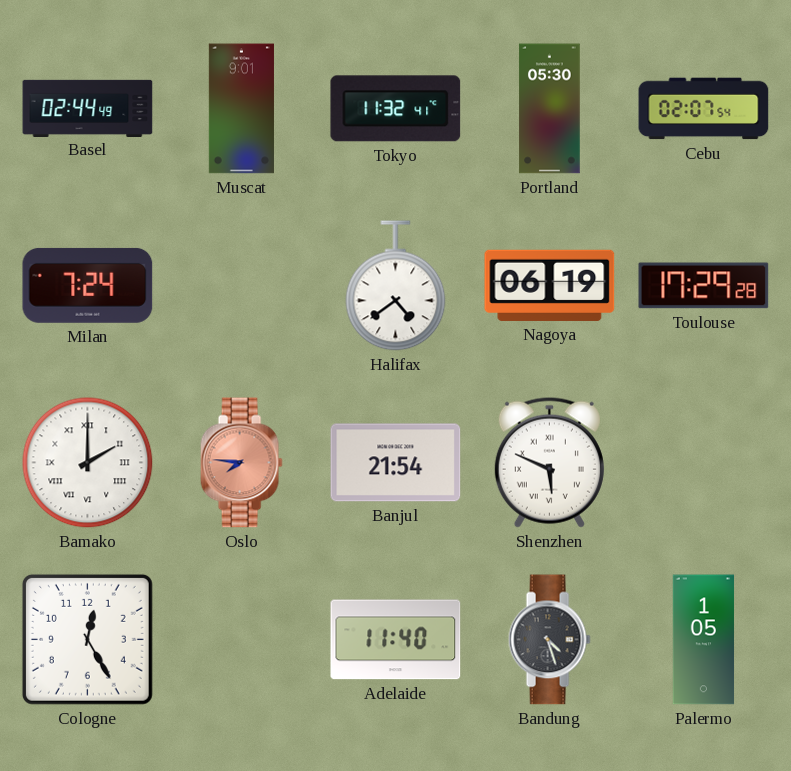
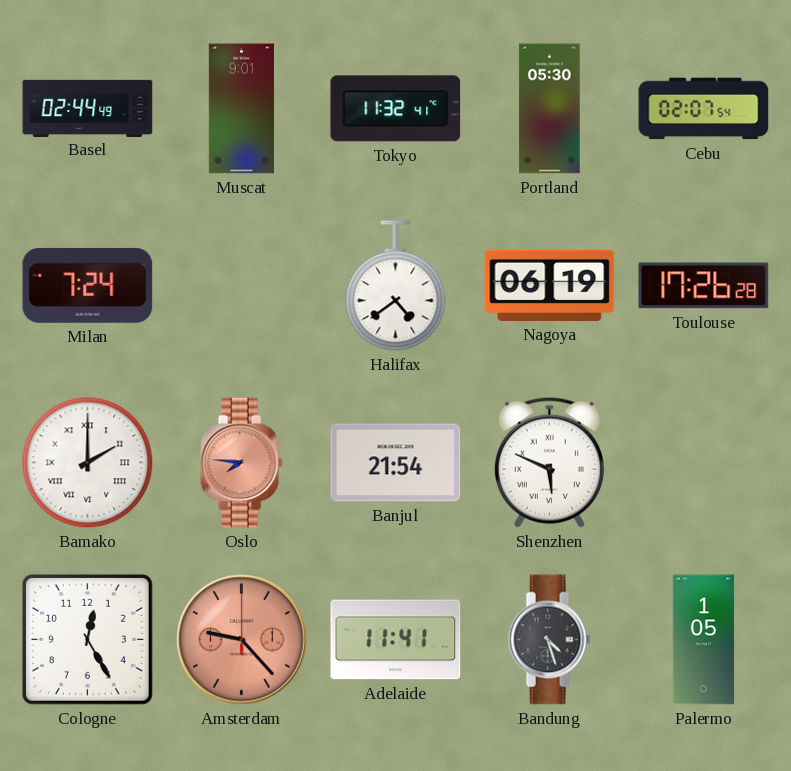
Toulouse: 17:29 -> 17:26 (704, 286)
Amsterdam: none -> 9:23 (242, 640)
Adelaide: 11:40 -> 11:41 (396, 640)
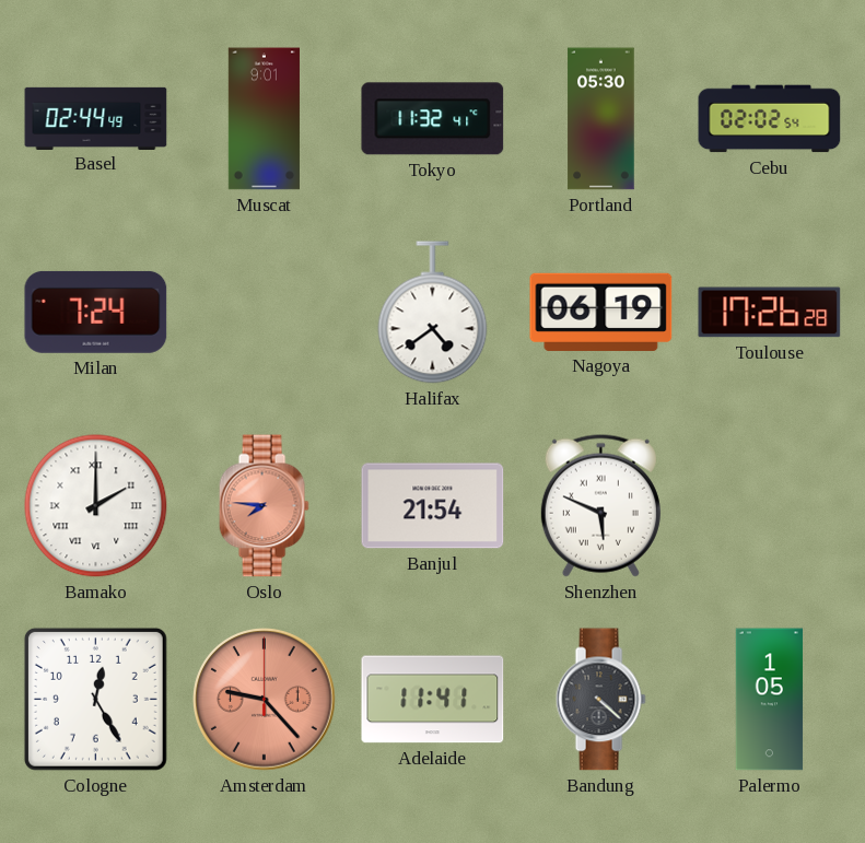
Cebu: 02:07 -> 02:02 (770, 119)
Bandung: 4:27 -> 4:22 (600, 700)
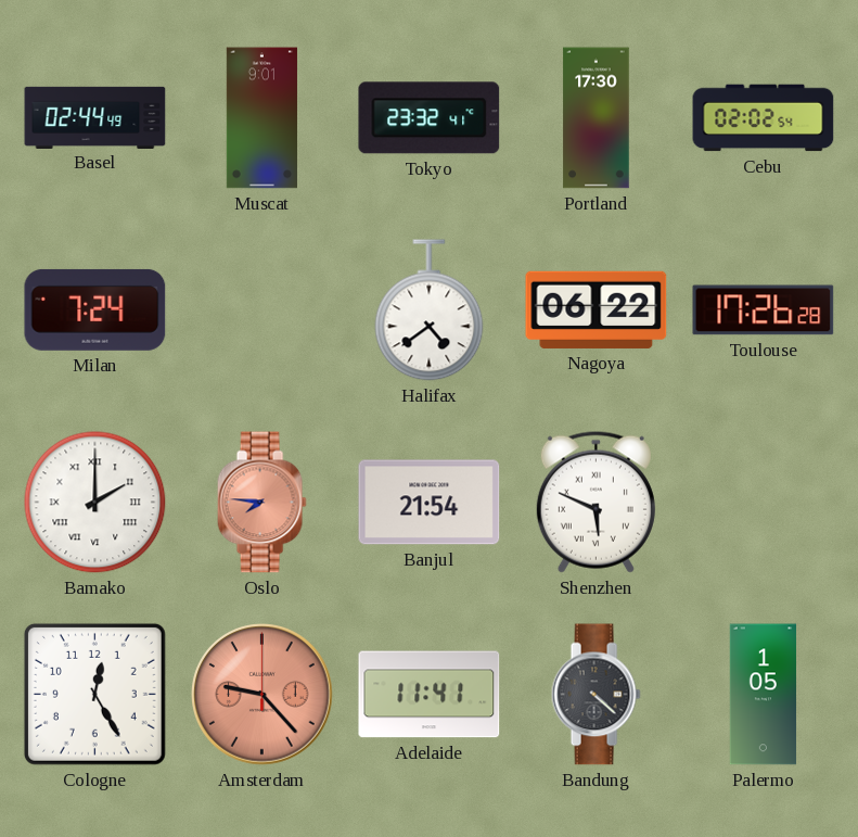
Tokyo: 11:32 -> 23:32 (430, 118)
Portland: 05:30 -> 17:30 (597, 118)
Nagoya: 06:19 -> 06:22 (597, 309)
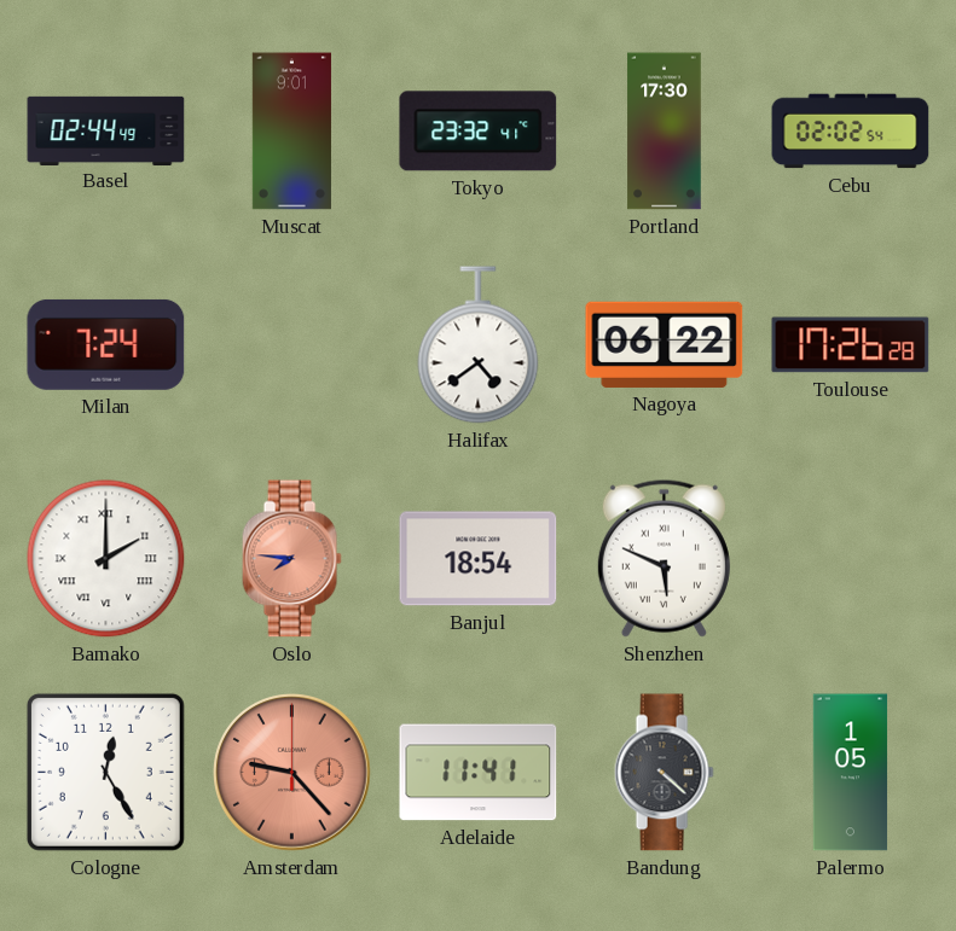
Banjul: 21:54 -> 18:54 (479, 559)
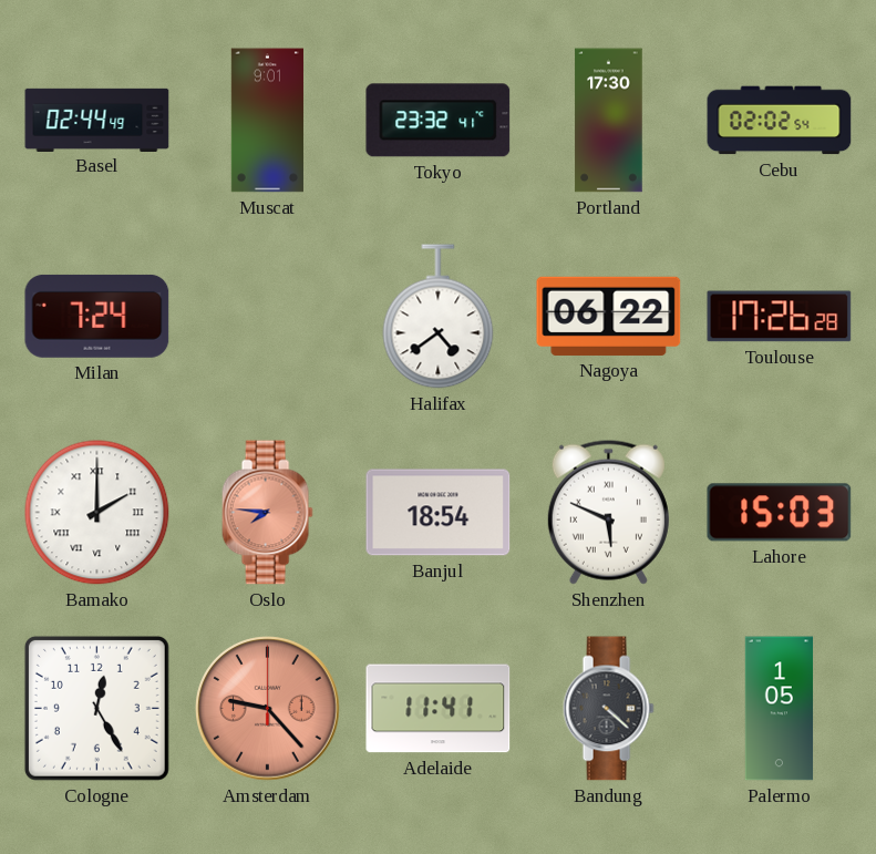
Lahore: none -> 15:03 (780, 513)
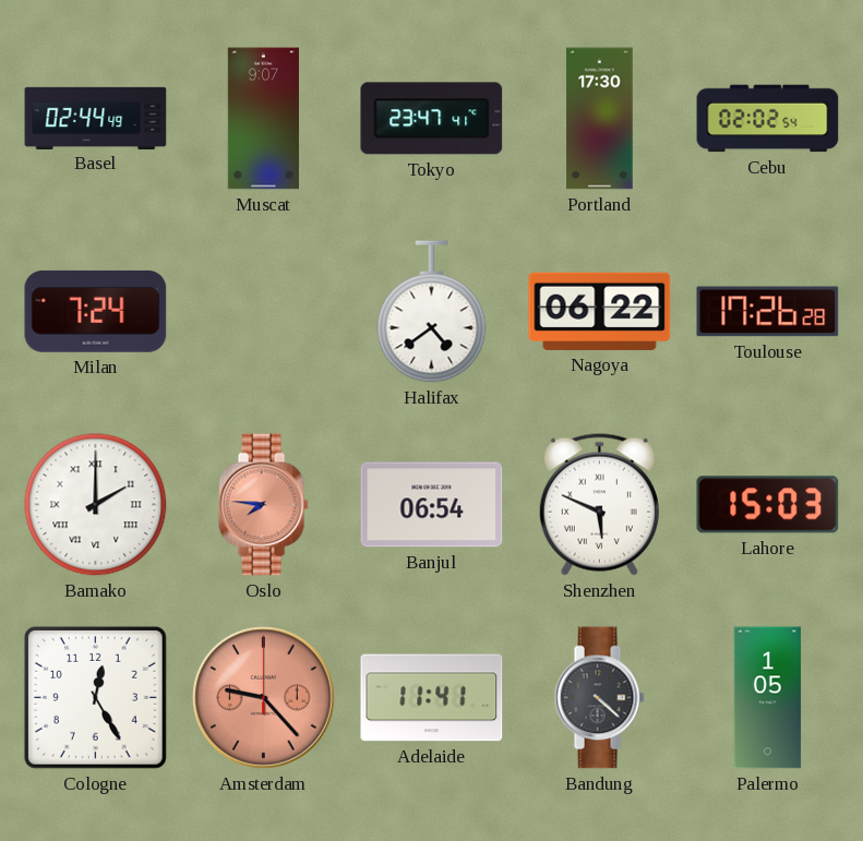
Muscat: 9:01 -> 9:07 (263, 119)
Tokyo: 23:32 -> 23:47 (432, 119)
Banjul: 18:54 -> 06:54 (432, 505)
